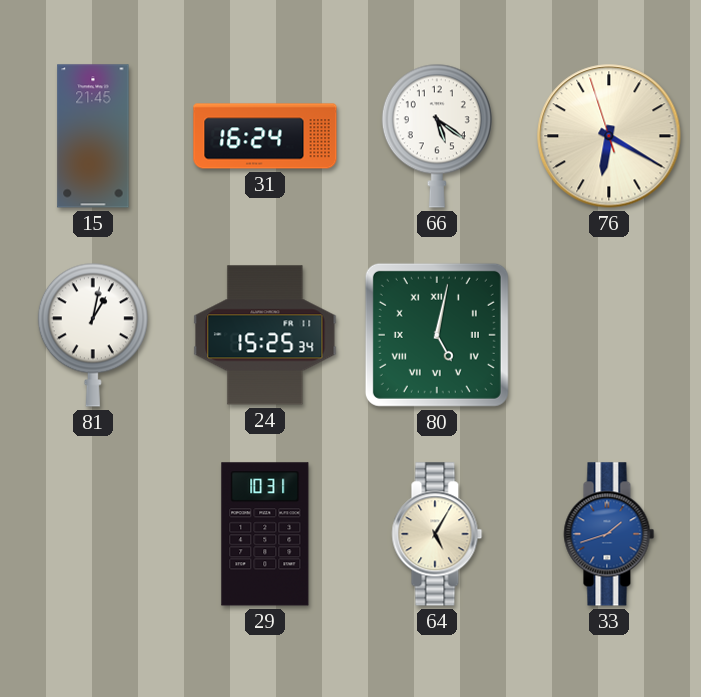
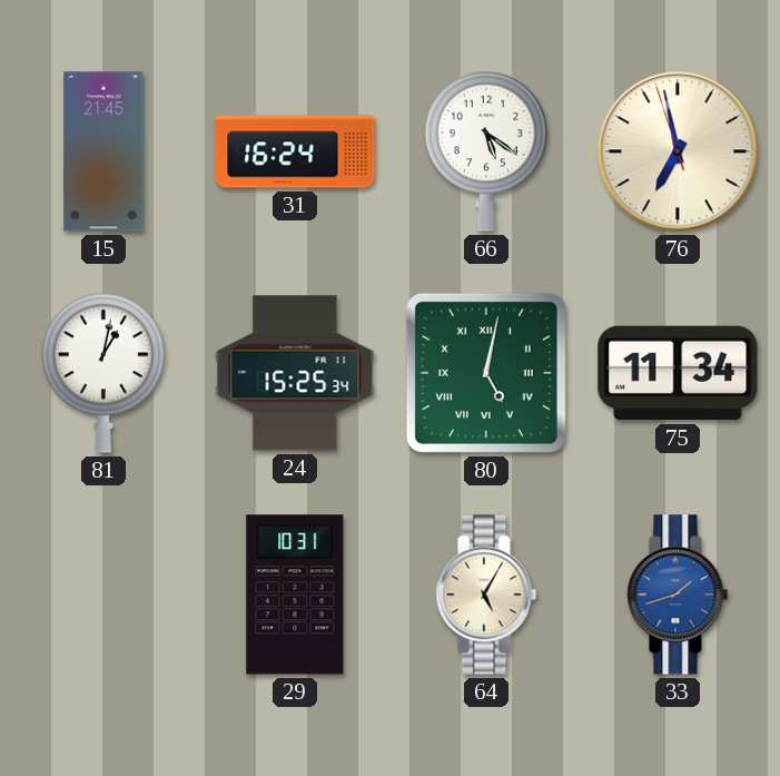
76: 6:19 -> 6:57 (678, 151)
75: none -> 11:34 (678, 373)
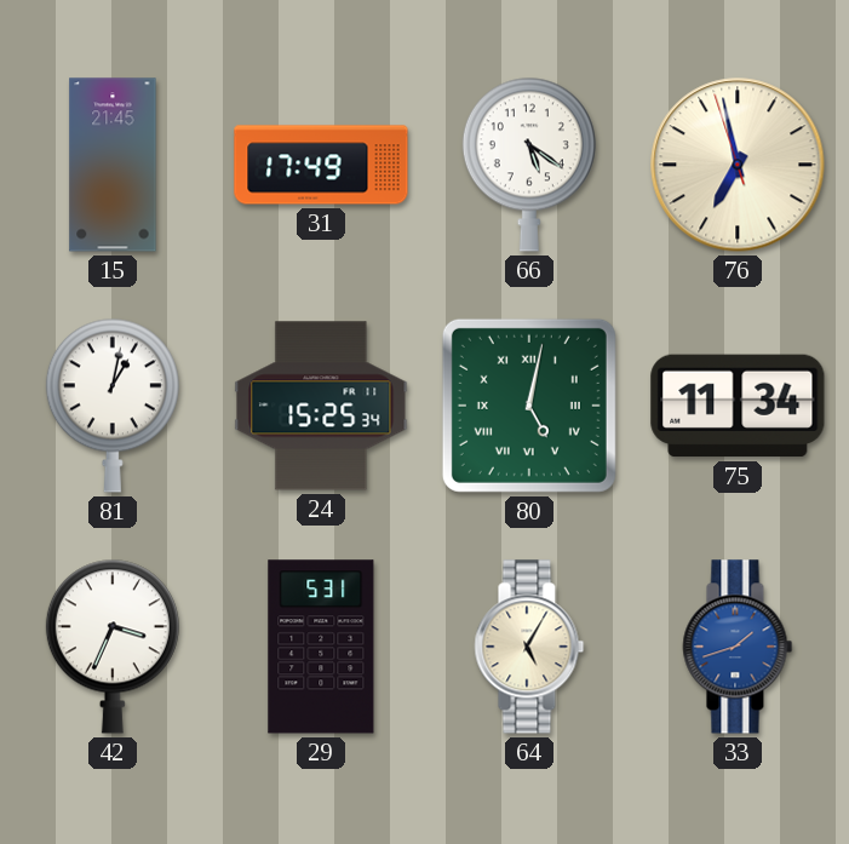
31: 16:24 -> 17:49 (321, 165)
42: none -> 3:34 (113, 647)
29: 10:31 -> 5:31 (321, 647)
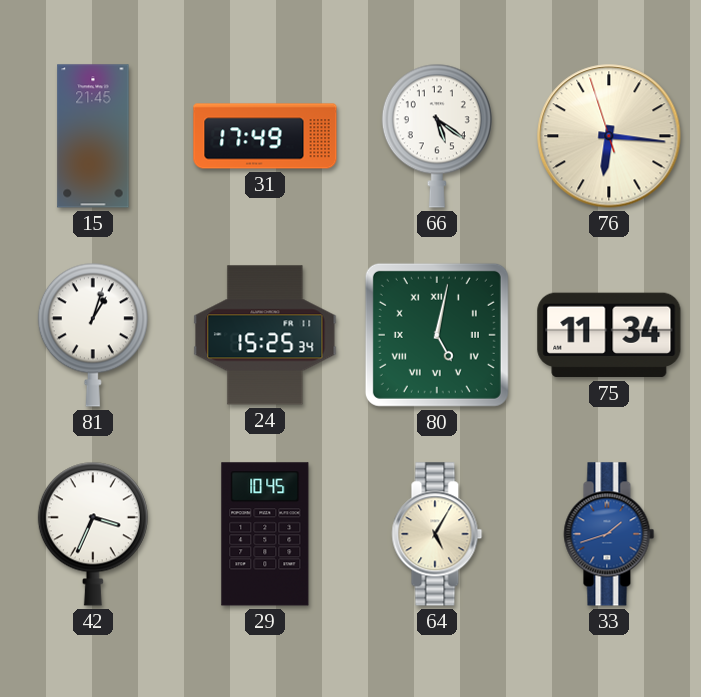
76: 6:57 -> 6:15 (609, 136)
81: 1:02 -> 1:03 (93, 335)
29: 5:31 -> 10:45 (265, 534)
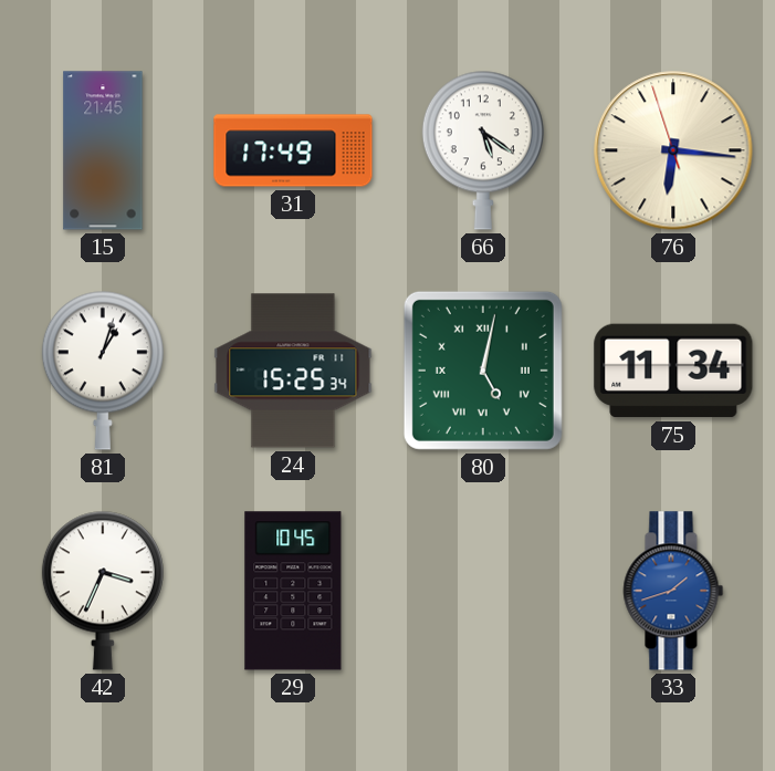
64: 5:05 -> none (437, 534)
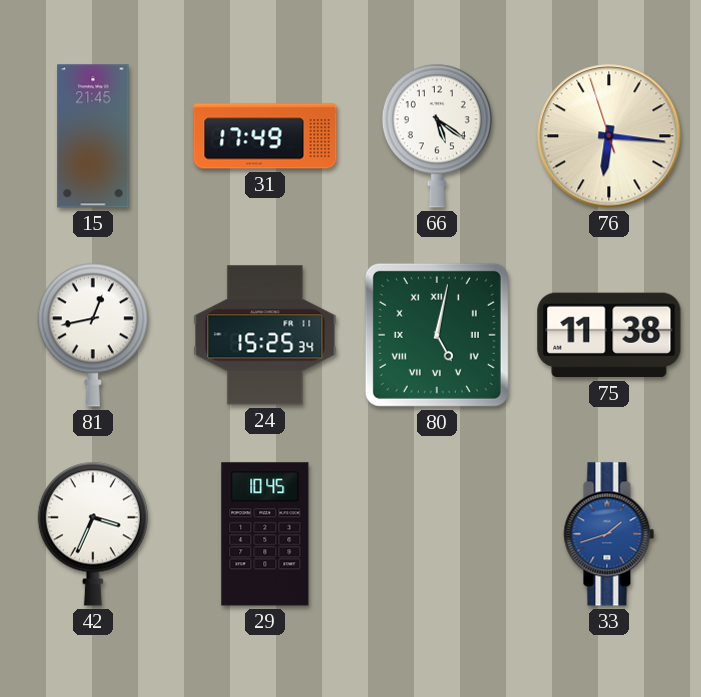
81: 1:03 -> 12:43 (93, 335)
75: 11:34 -> 11:38 (609, 335)
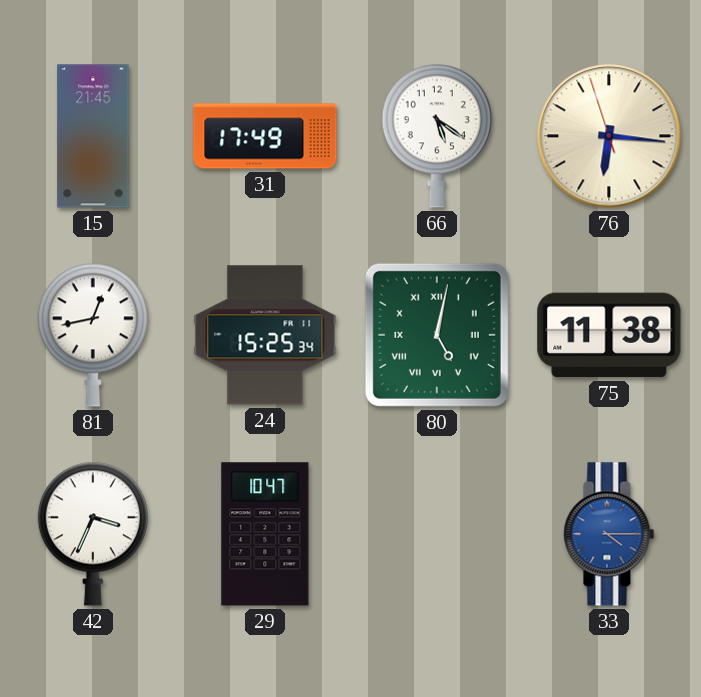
29: 10:45 -> 10:47 (265, 534)
33: 1:42 -> 4:15 (609, 534)
